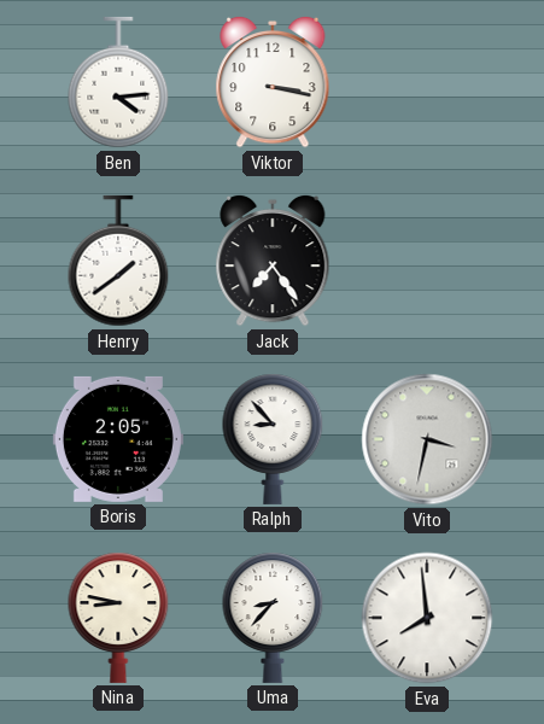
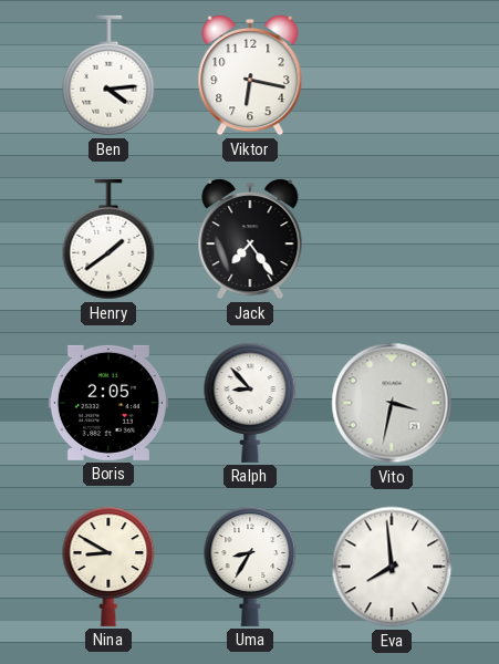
Viktor: 3:17 -> 6:17 (250, 75)
Nina: 8:47 -> 8:50 (108, 567)
Uma: 8:37 -> 8:35 (250, 567)
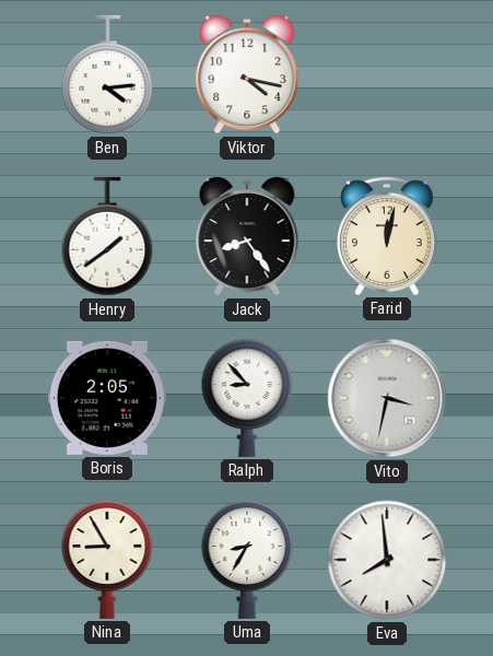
Viktor: 6:17 -> 4:17 (247, 74)
Jack: 7:24 -> 8:24 (247, 236)
Farid: none -> 12:02 (387, 236)
Nina: 8:50 -> 8:55 (107, 560)
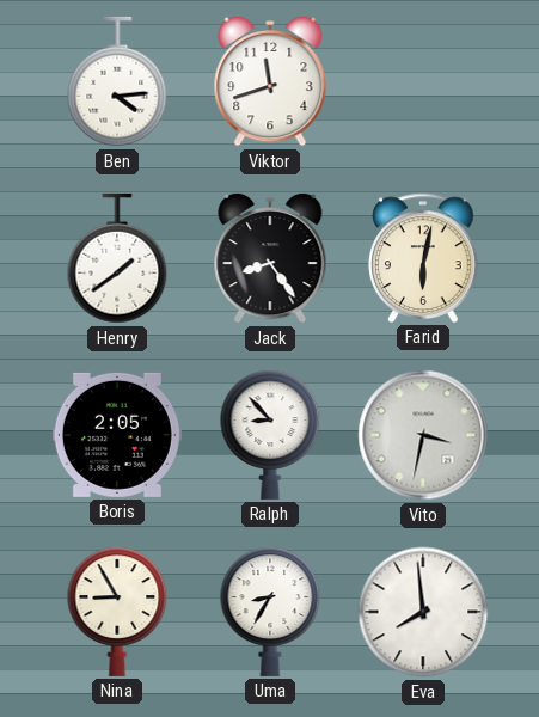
Viktor: 4:17 -> 11:42 (270, 81)
Farid: 12:02 -> 6:02 (423, 258)
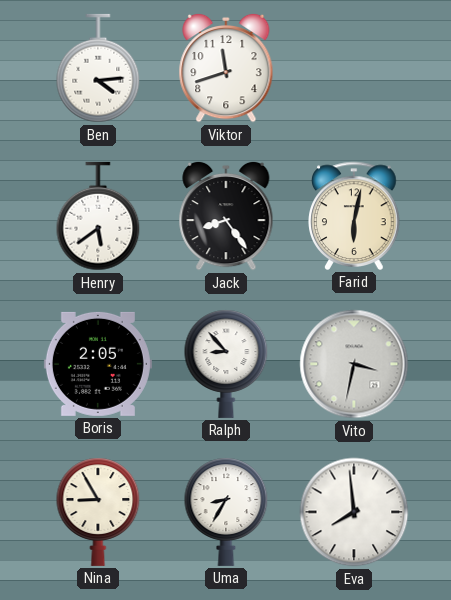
Henry: 1:39 -> 5:39 (98, 216)
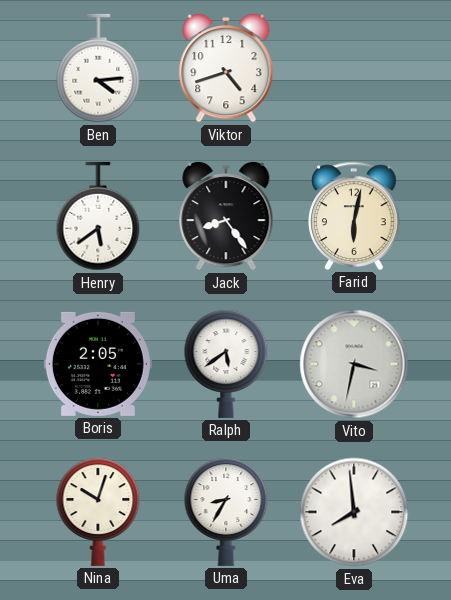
Viktor: 11:42 -> 4:42 (226, 68)
Ralph: 8:53 -> 5:39 (226, 364)
Nina: 8:55 -> 10:03 (98, 512)
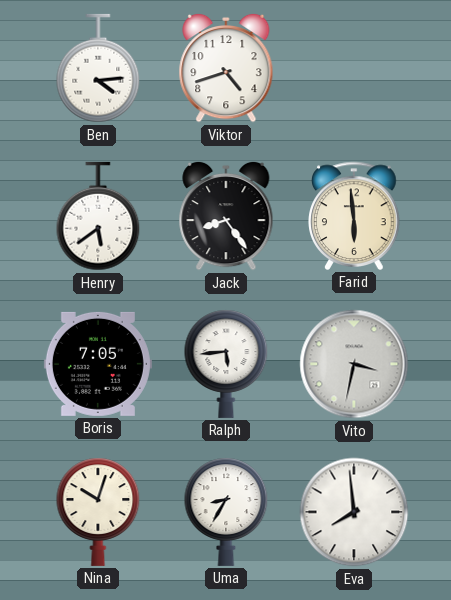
Farid: 6:02 -> 5:59 (354, 216)
Boris: 2:05 -> 7:05 (98, 364)
Ralph: 5:39 -> 5:44 (226, 364)
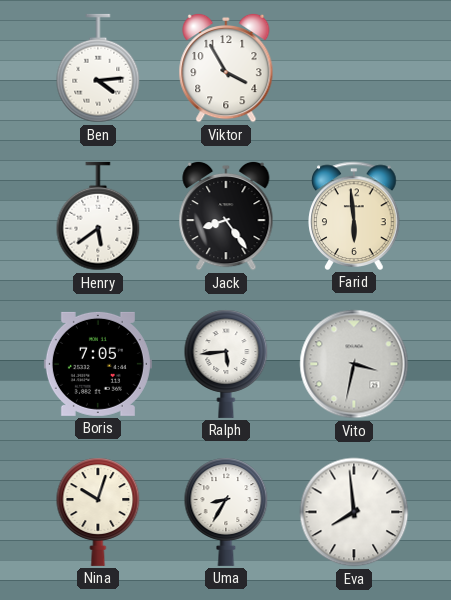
Viktor: 4:42 -> 3:55 (226, 68)
